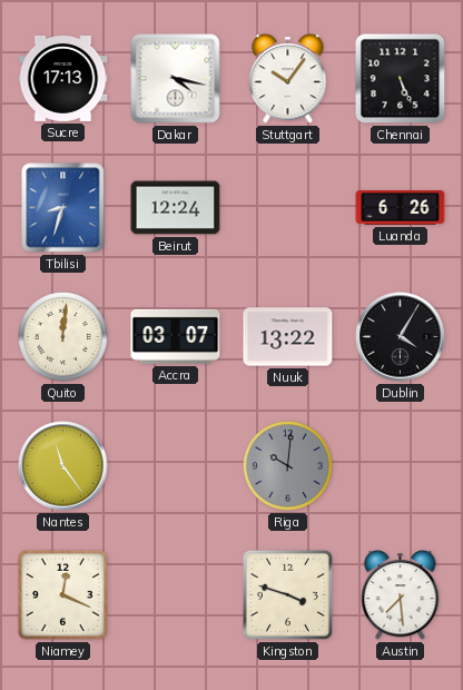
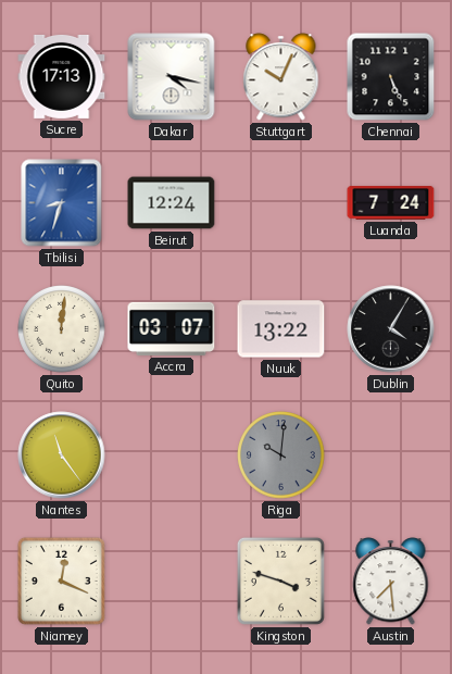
Stuttgart: 10:06 -> 10:04 (281, 77)
Luanda: 6:26 -> 7:24 (391, 203)
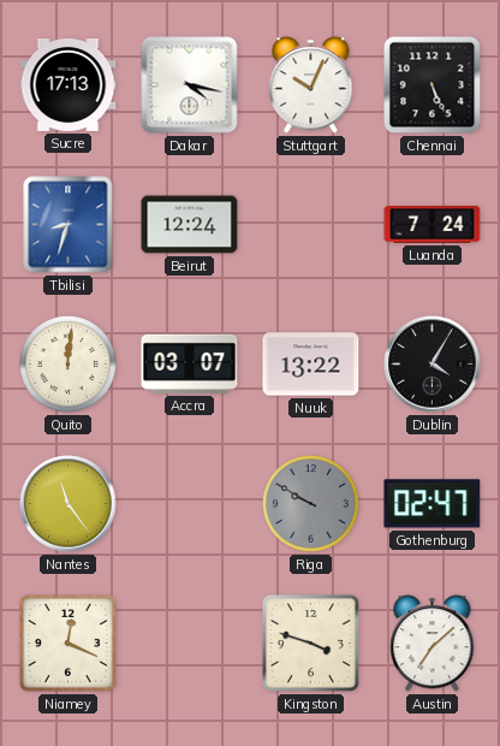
Riga: 10:01 -> 9:50 (311, 504)
Gothenburg: none -> 02:47 (433, 504)
Austin: 7:29 -> 7:08 (433, 644)
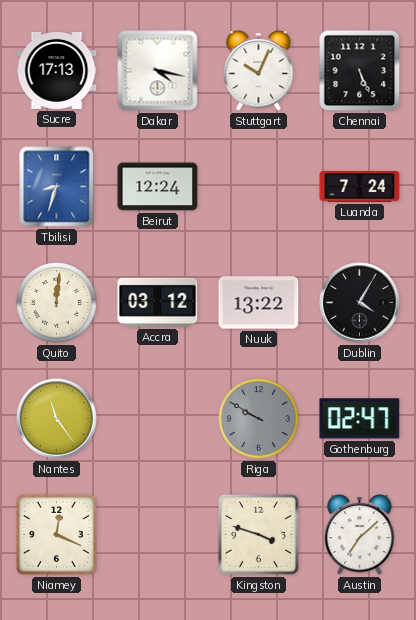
Accra: 03:07 -> 03:12 (158, 302)
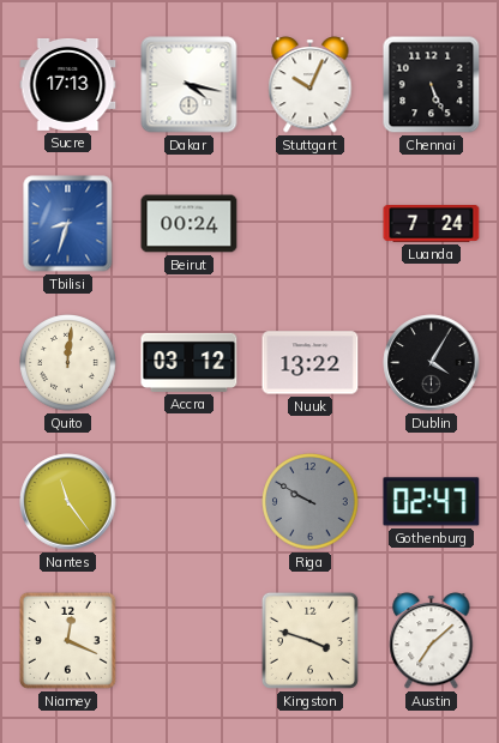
Beirut: 12:24 -> 00:24 (190, 224)
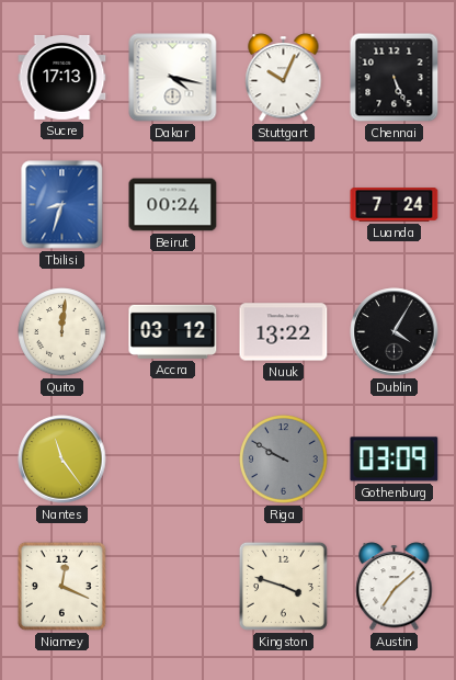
Gothenburg: 02:47 -> 03:09 (395, 460)
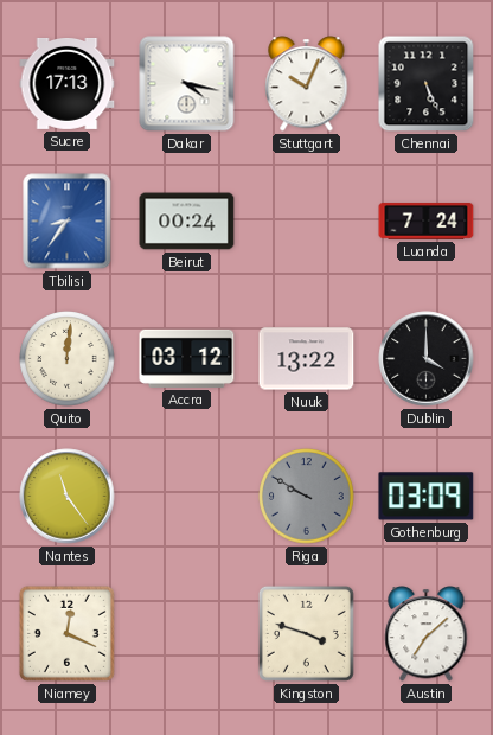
Tbilisi: 8:33 -> 8:36 (68, 222)
Dublin: 4:05 -> 4:00 (427, 359)
